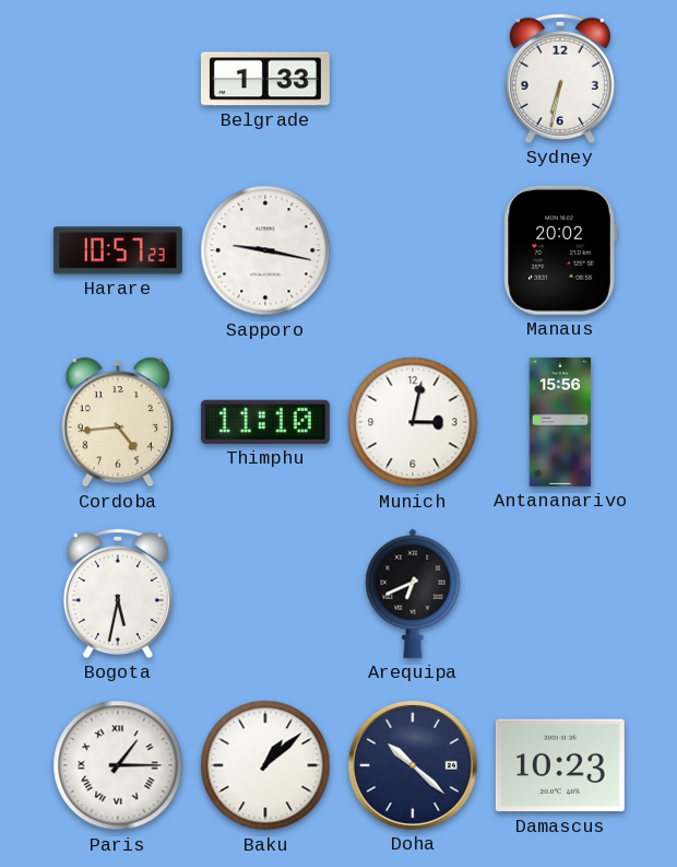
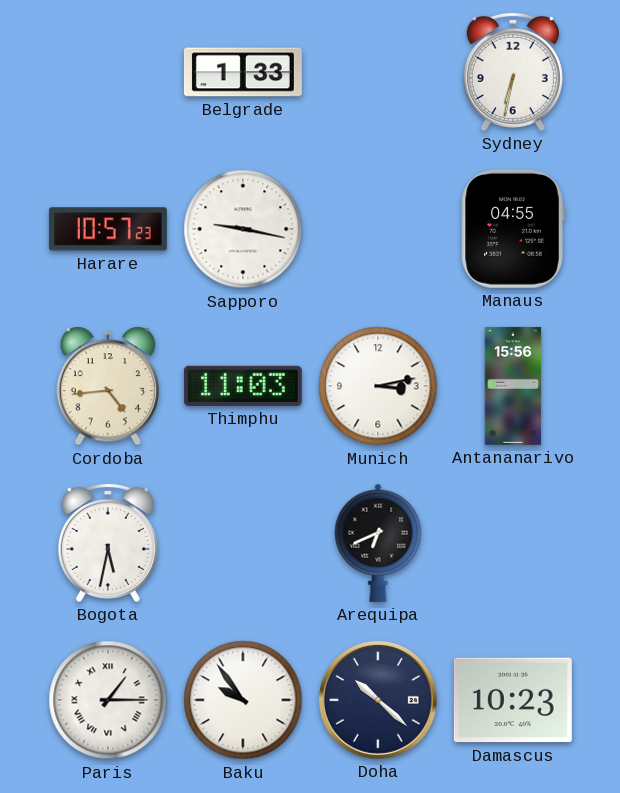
Manaus: 20:02 -> 04:55 (513, 229)
Thimphu: 11:10 -> 11:03 (243, 386)
Munich: 3:02 -> 3:13 (378, 386)
Baku: 1:08 -> 9:54 (243, 700)
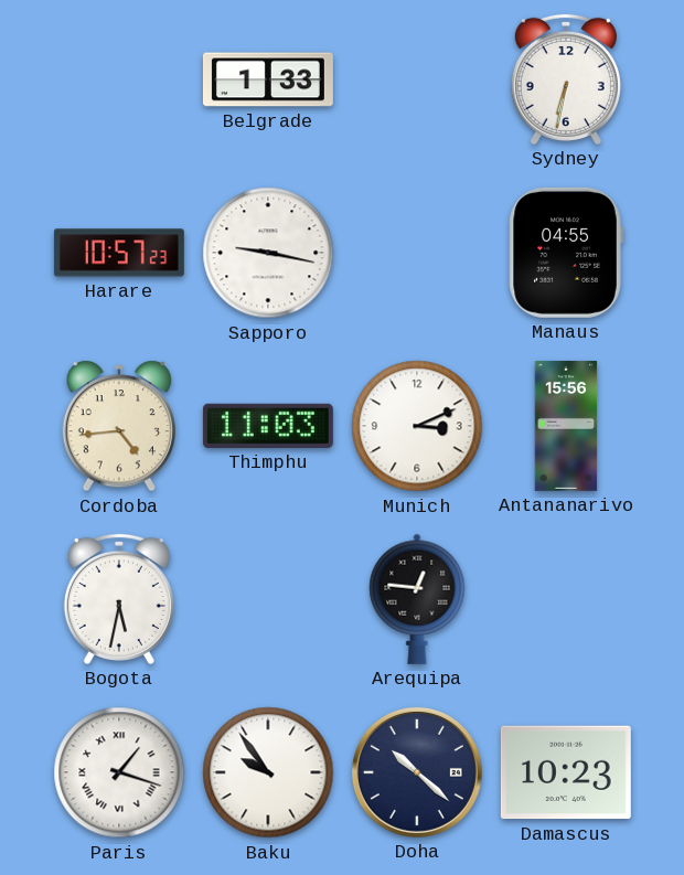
Munich: 3:13 -> 3:11 (417, 426)
Arequipa: 6:41 -> 12:46 (417, 599)
Paris: 1:15 -> 1:18 (119, 772)
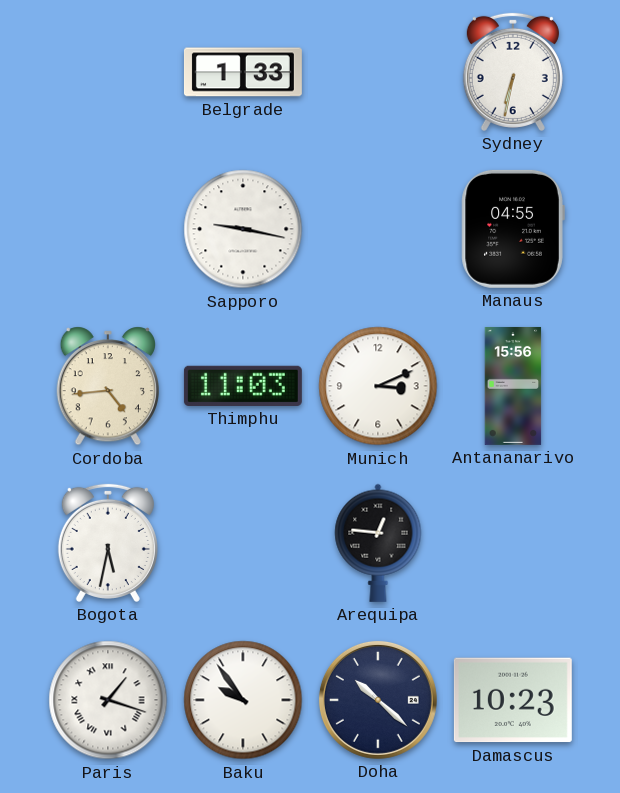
Harare: 10:57 -> none (119, 253)
